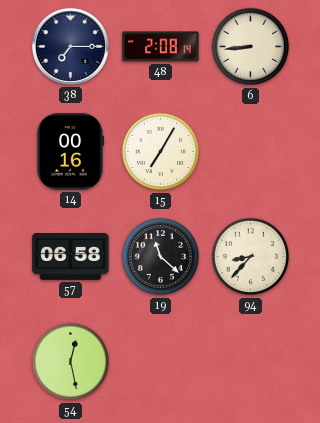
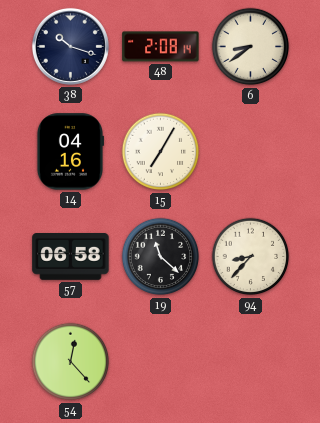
38: 7:15 -> 10:18 (70, 46)
6: 8:44 -> 8:39 (251, 47)
14: 00:16 -> 04:16 (69, 152)
54: 12:28 -> 12:23 (71, 362)
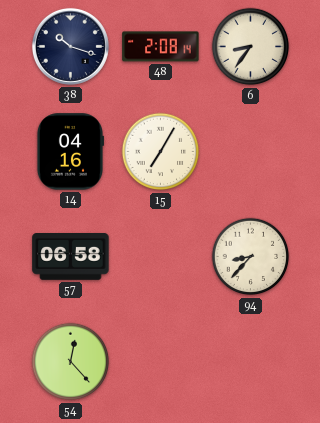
6: 8:39 -> 8:36 (251, 47)
19: 11:22 -> none (161, 257)
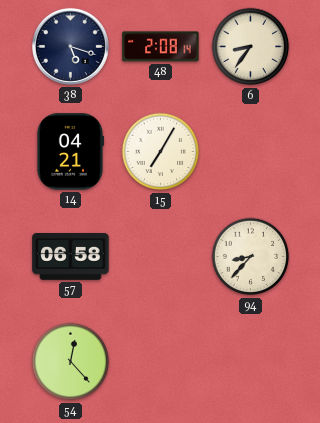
38: 10:18 -> 5:18 (70, 46)
14: 04:16 -> 04:21 (69, 152)
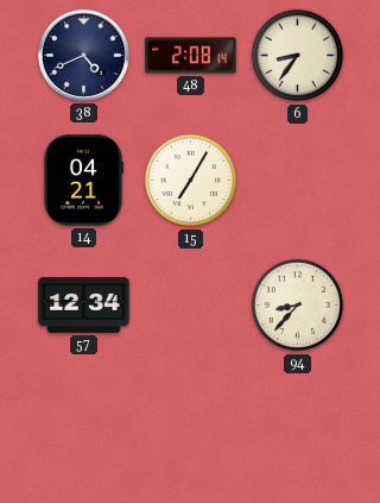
38: 5:18 -> 4:41 (83, 55)
57: 06:58 -> 12:34 (84, 306)
54: 12:23 -> none (71, 362)
